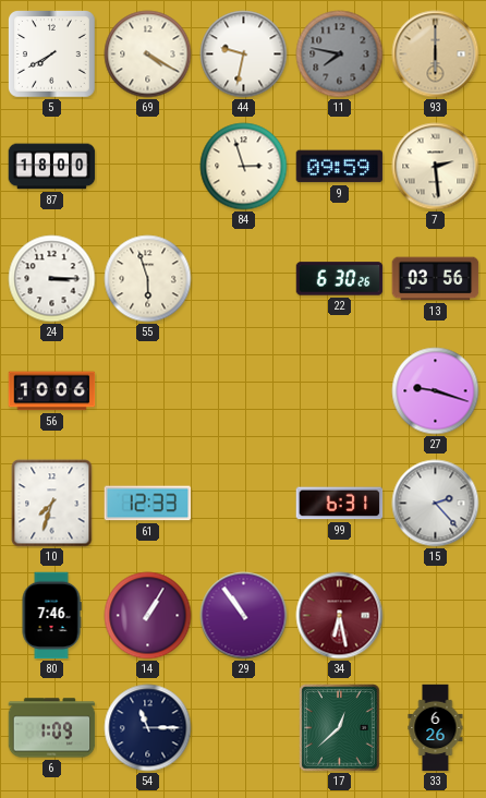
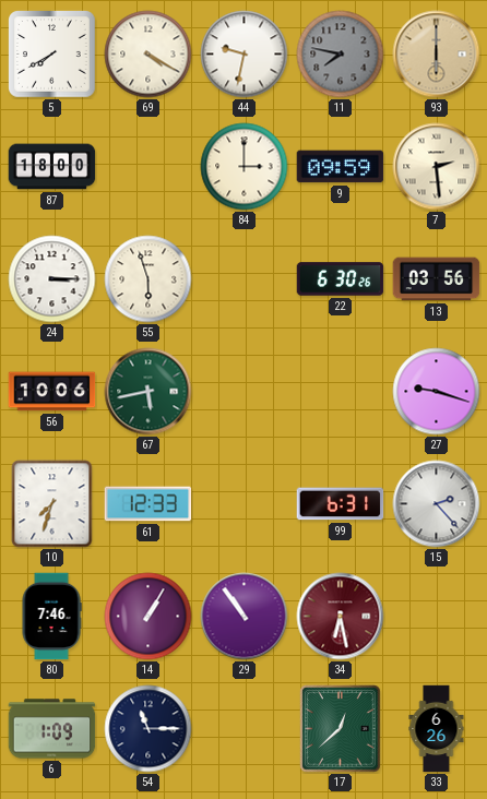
84: 2:57 -> 3:00 (245, 167)
67: none -> 5:43 (149, 392)
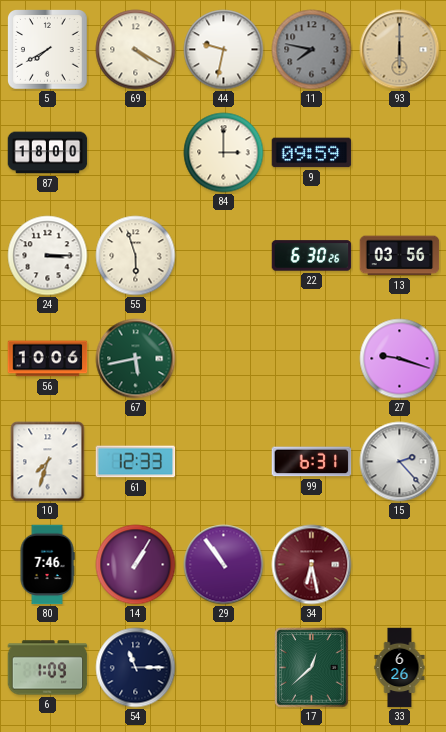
7: 2:29 -> none (437, 167)
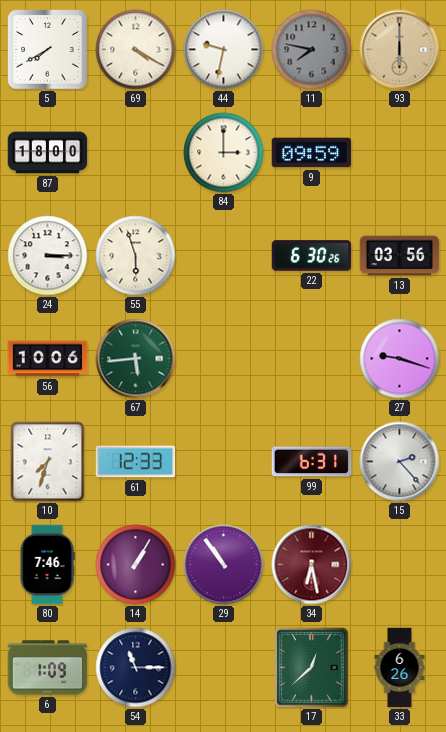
67: 5:43 -> 5:44 (136, 359)
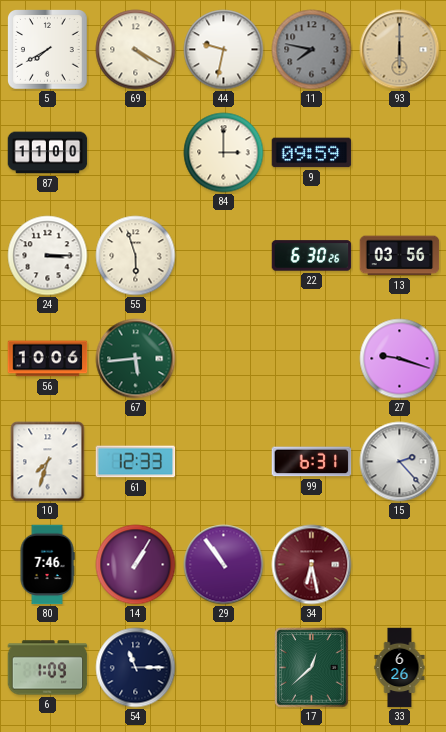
87: 18:00 -> 11:00 (48, 153)
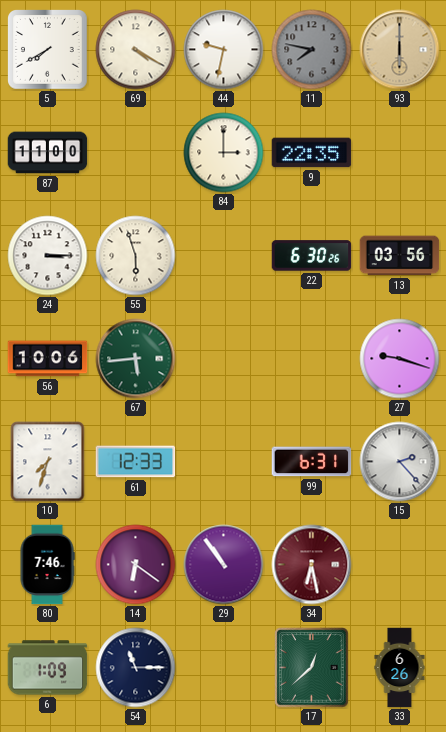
9: 09:59 -> 22:35 (312, 153)
14: 1:05 -> 6:21 (136, 565)
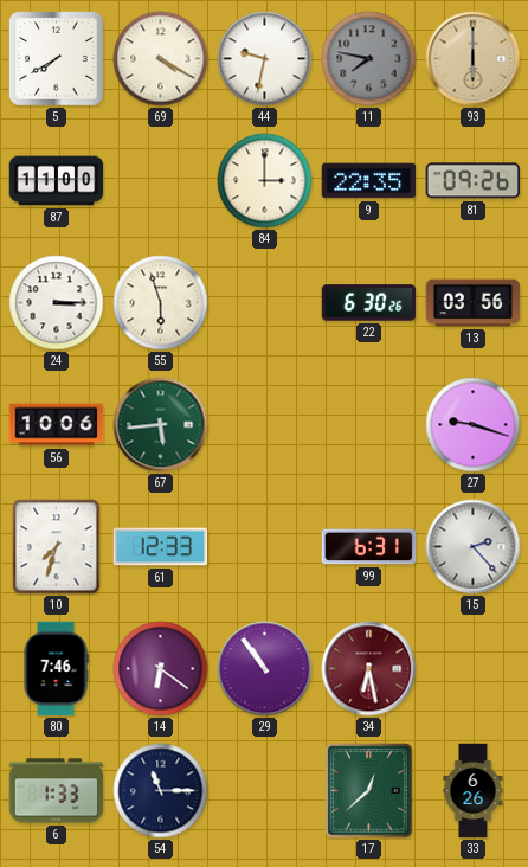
81: none -> 09:26 (474, 181)
6: 1:09 -> 1:33 (57, 791)
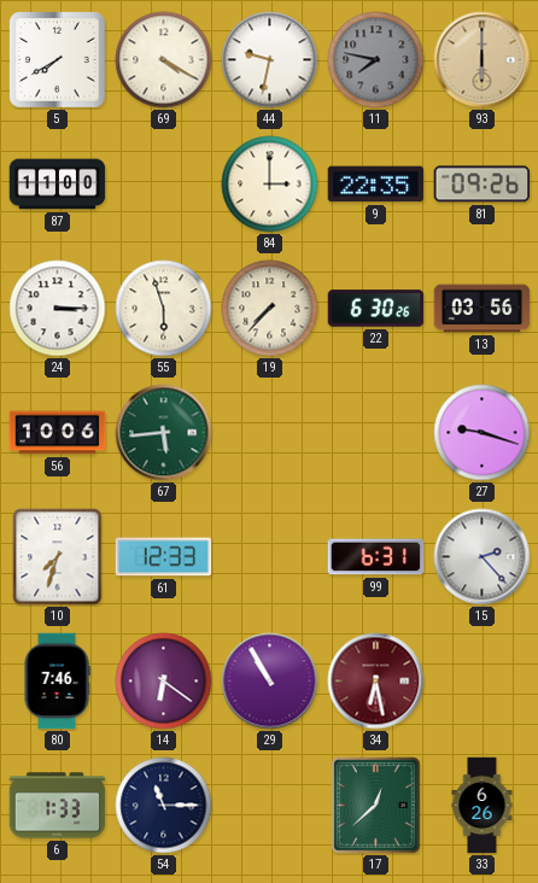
19: none -> 7:37 (270, 309)
29: 10:54 -> 10:55 (270, 682)
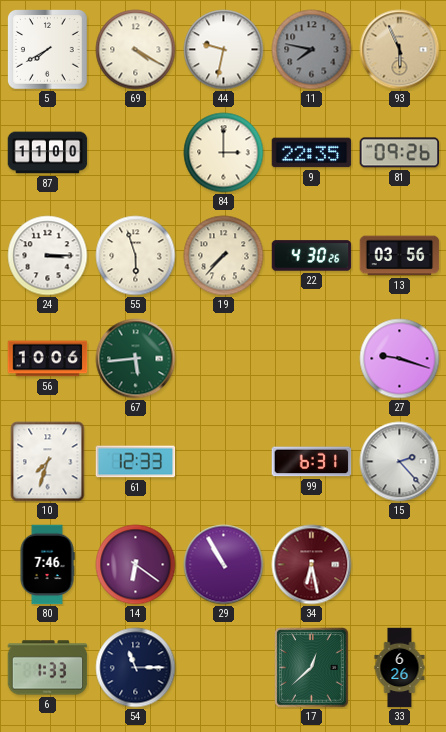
93: 6:00 -> 5:56 (400, 50)
22: 6:30 -> 4:30 (312, 256)
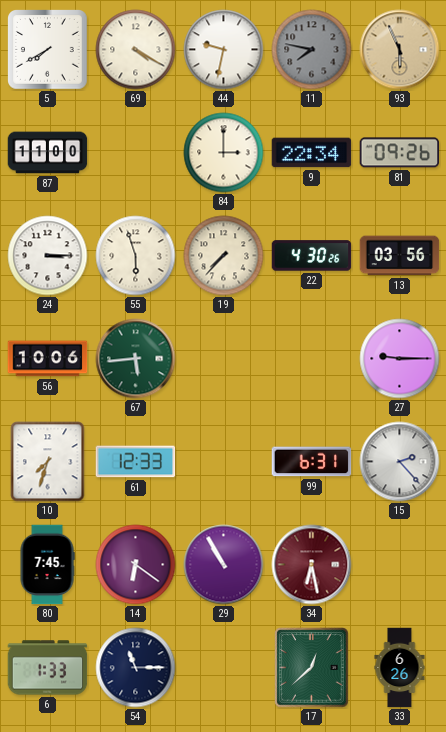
9: 22:35 -> 22:34 (312, 153)
27: 9:18 -> 9:15 (400, 359)
80: 7:46 -> 7:45 (47, 565)
